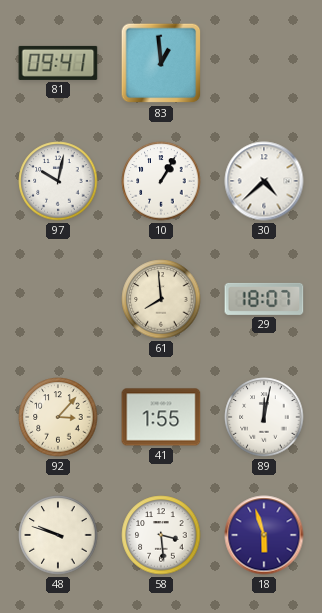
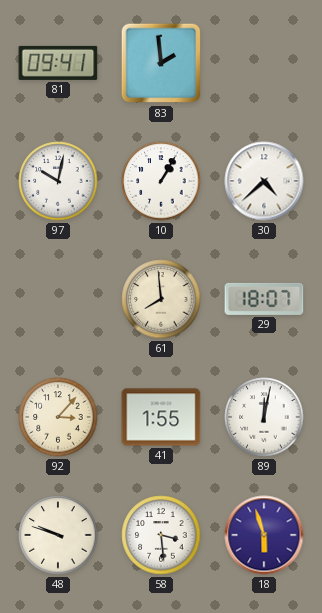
83: 12:59 -> 1:59 (161, 63)
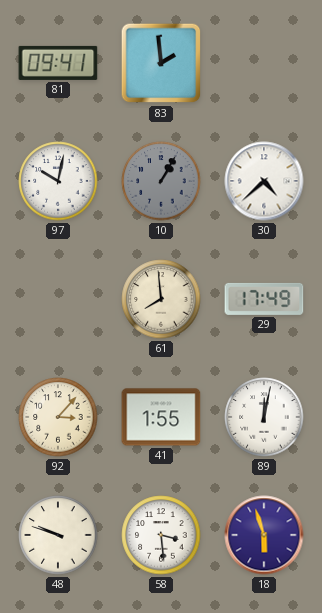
10 dial: white -> grey (161, 181)
29: 18:07 -> 17:49 (264, 299)
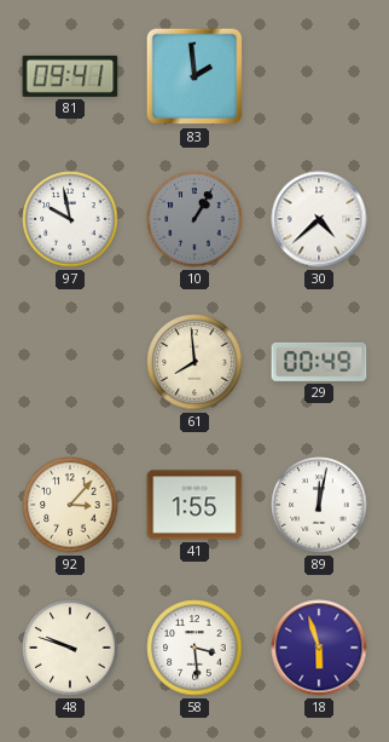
97: 10:02 -> 9:58 (70, 219)
29: 17:49 -> 00:49 (319, 362)
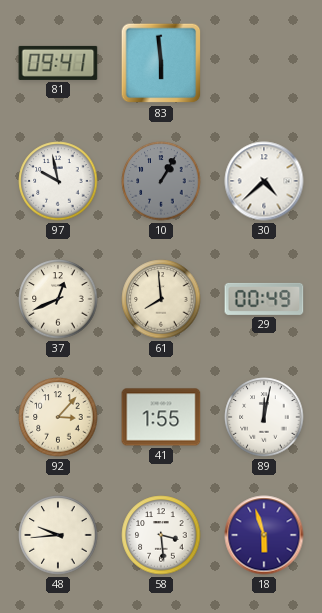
83: 1:59 -> 5:59 (161, 63)
37: none -> 12:41 (58, 299)
48: 9:48 -> 9:44 (58, 535)
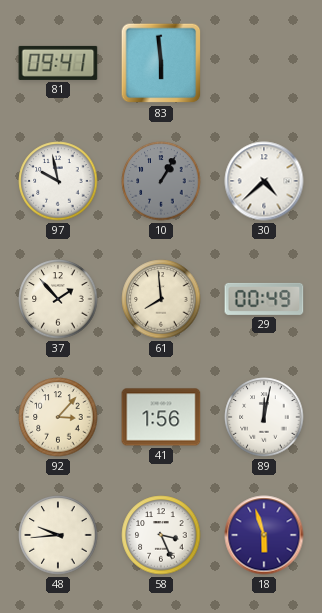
37: 12:41 -> 1:53 (58, 299)
41: 1:55 -> 1:56 (161, 417)
58: 3:29 -> 3:26 (161, 535)
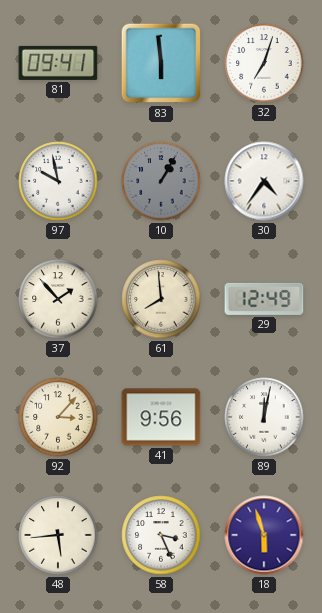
32: none -> 7:03 (264, 63)
30: 4:38 -> 4:36 (264, 181)
29: 00:49 -> 12:49 (264, 299)
41: 1:56 -> 9:56 (161, 417)
48: 9:44 -> 5:44 (58, 535)
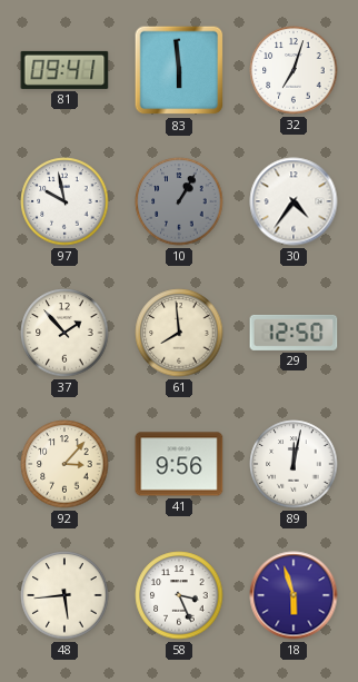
29: 12:49 -> 12:50 (294, 333)
